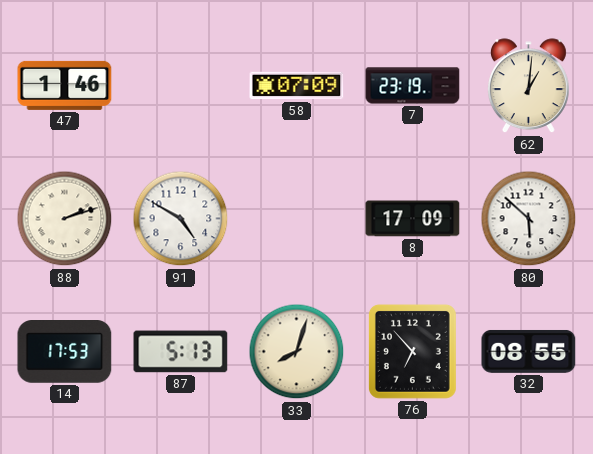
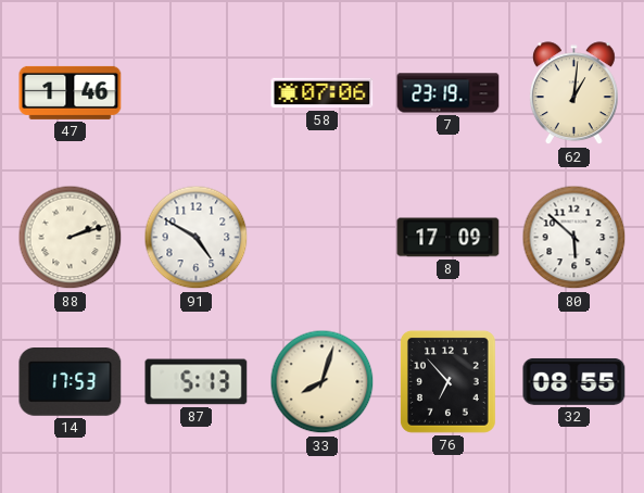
58: 07:09 -> 07:06 (323, 93)
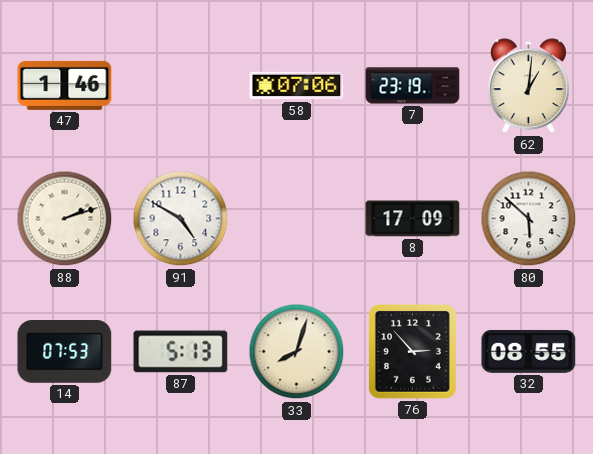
14: 17:53 -> 07:53 (65, 352)
76: 6:53 -> 2:53 (412, 351)
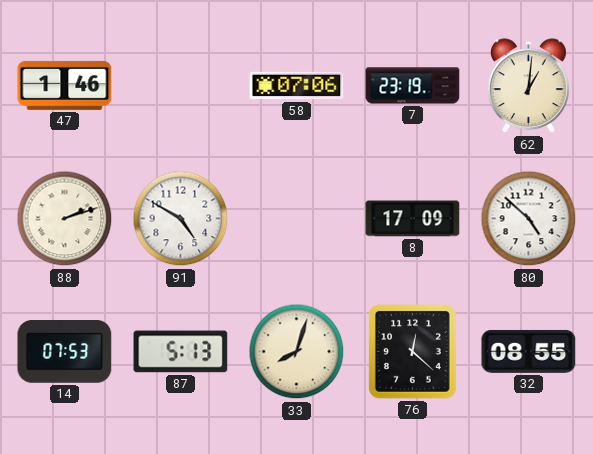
80: 5:52 -> 4:52 (529, 219)
76: 2:53 -> 12:22 (412, 351)
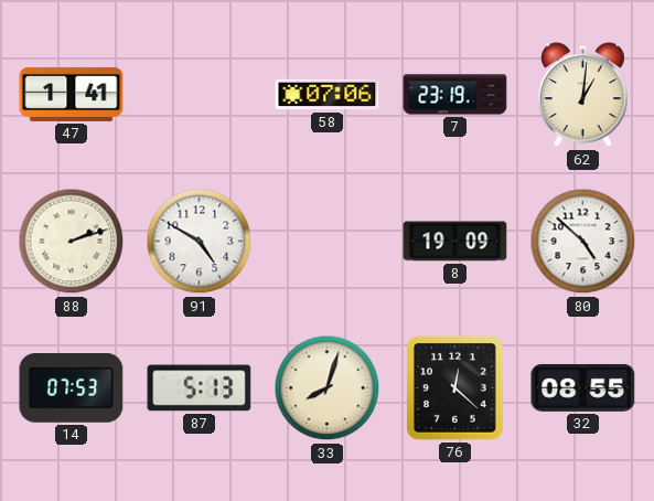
47: 1:46 -> 1:41 (72, 94)
8: 17:09 -> 19:09 (455, 242)
